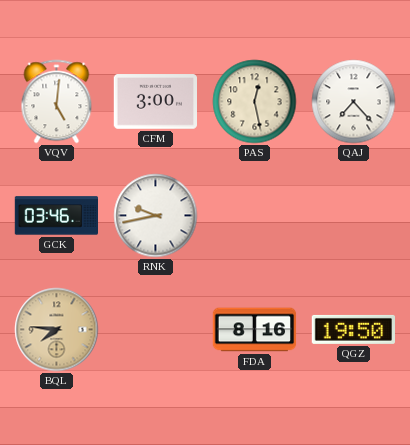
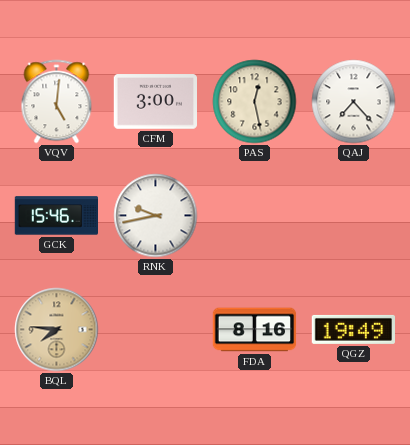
GCK: 03:46 -> 15:46 (56, 216)
QGZ: 19:50 -> 19:49 (353, 329)
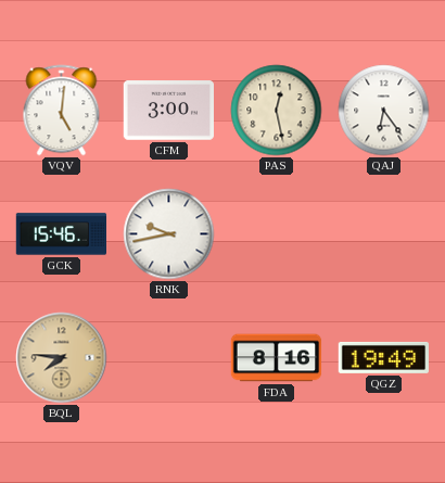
QAJ: 7:23 -> 6:24 (384, 111)
